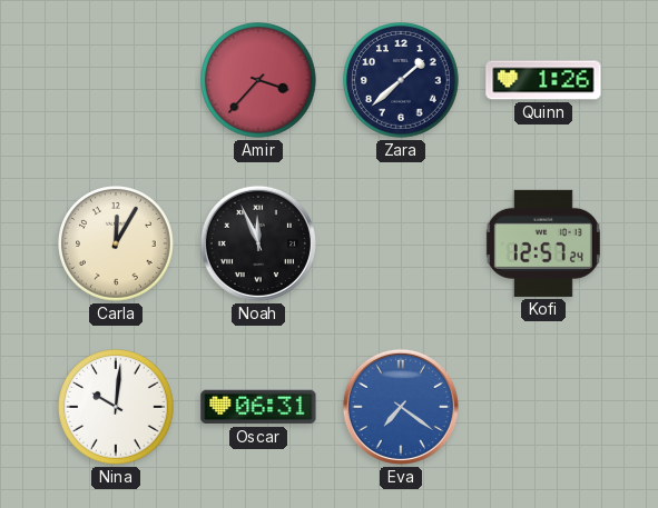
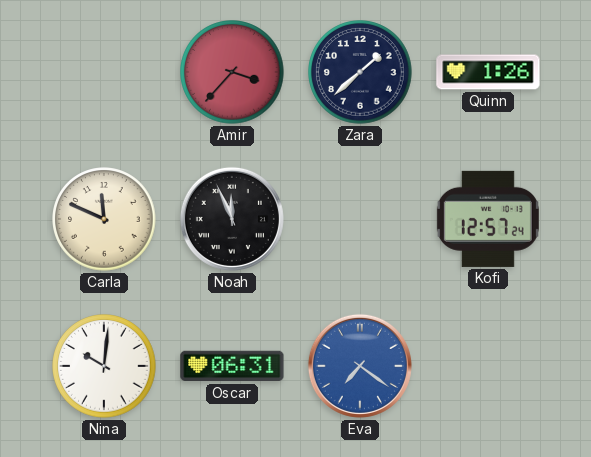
Carla: 12:05 -> 11:49 (104, 219)
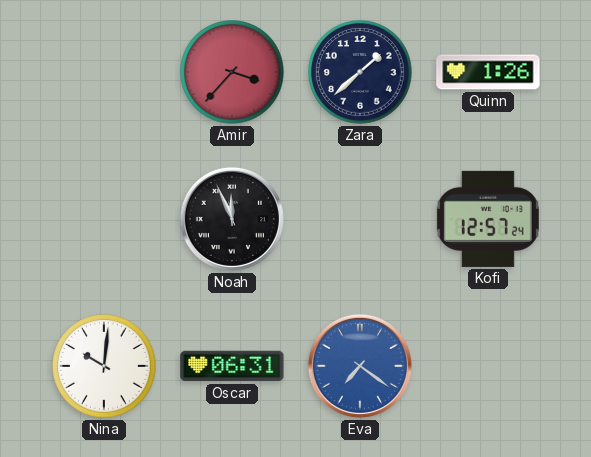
Carla: 11:49 -> none (104, 219)
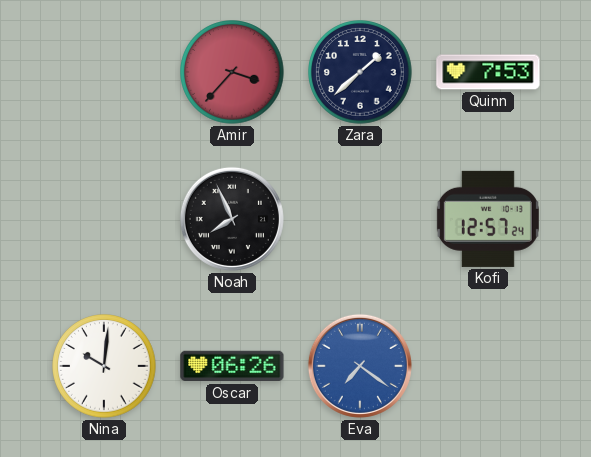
Quinn: 1:26 -> 7:53 (488, 72)
Noah: 11:56 -> 7:56 (232, 219)
Oscar: 06:31 -> 06:26 (232, 366)
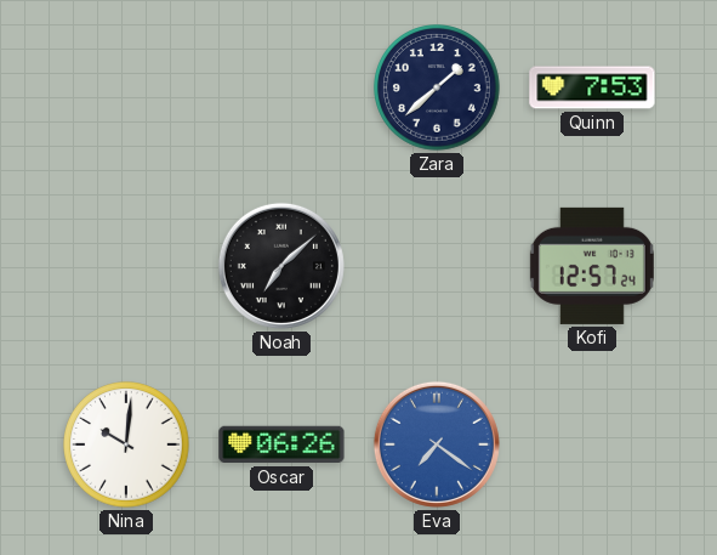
Amir: 3:37 -> none (232, 72)
Noah: 7:56 -> 7:08 (281, 266)
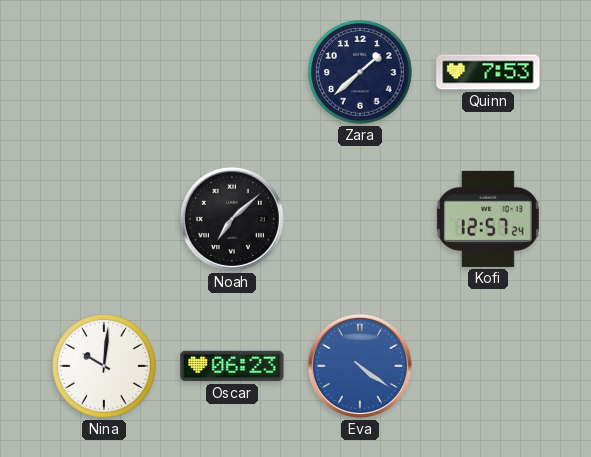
Oscar: 06:26 -> 06:23 (232, 366)
Eva: 7:21 -> 4:21 (360, 366)
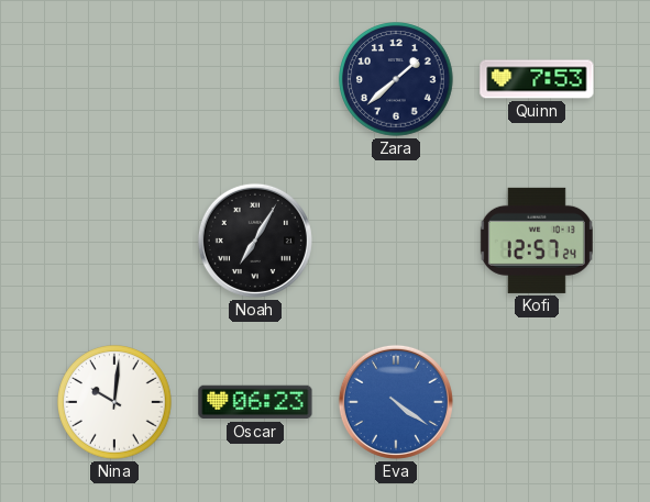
Noah: 7:08 -> 7:05 (255, 241)
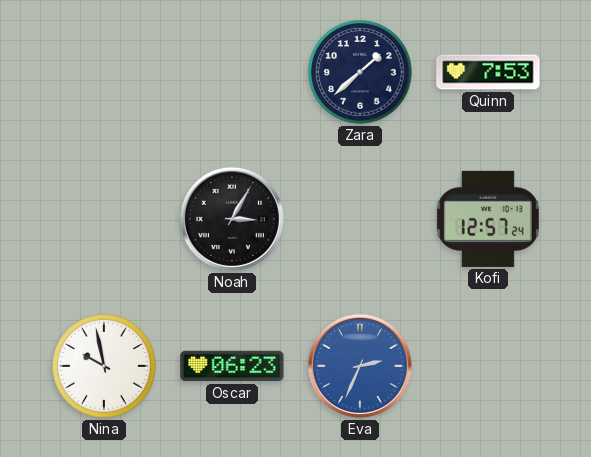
Noah: 7:05 -> 3:05 (232, 219)
Nina: 10:01 -> 9:58 (104, 366)
Eva: 4:21 -> 2:34 (360, 366)
